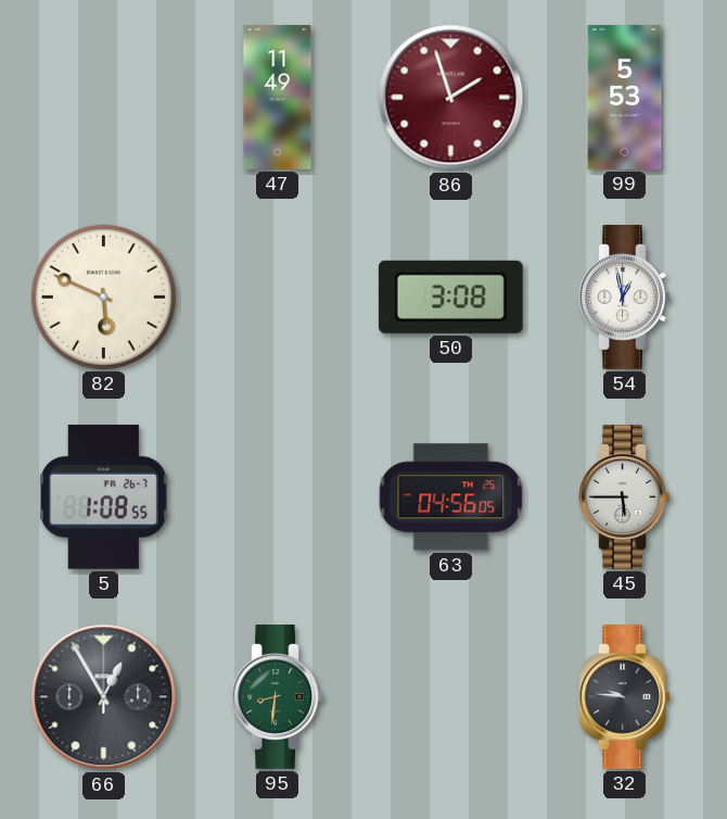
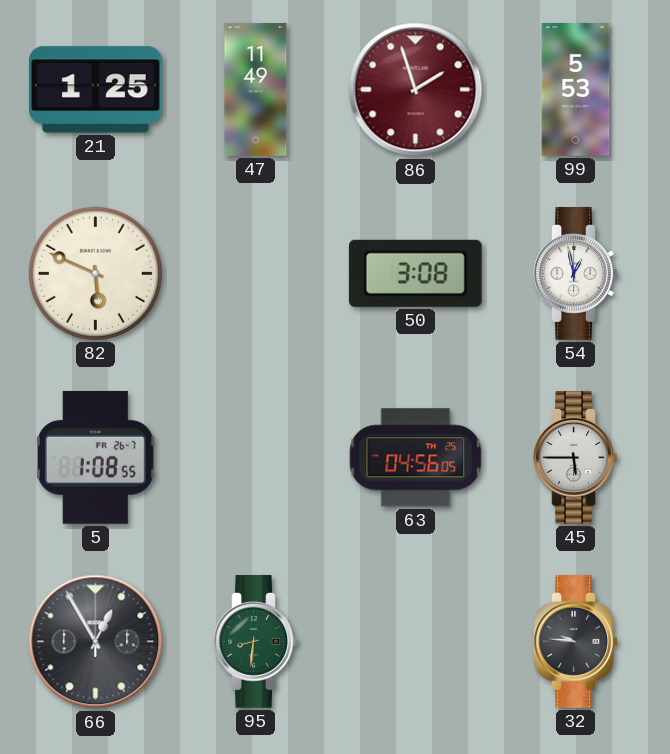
21: none -> 1:25 (96, 90)
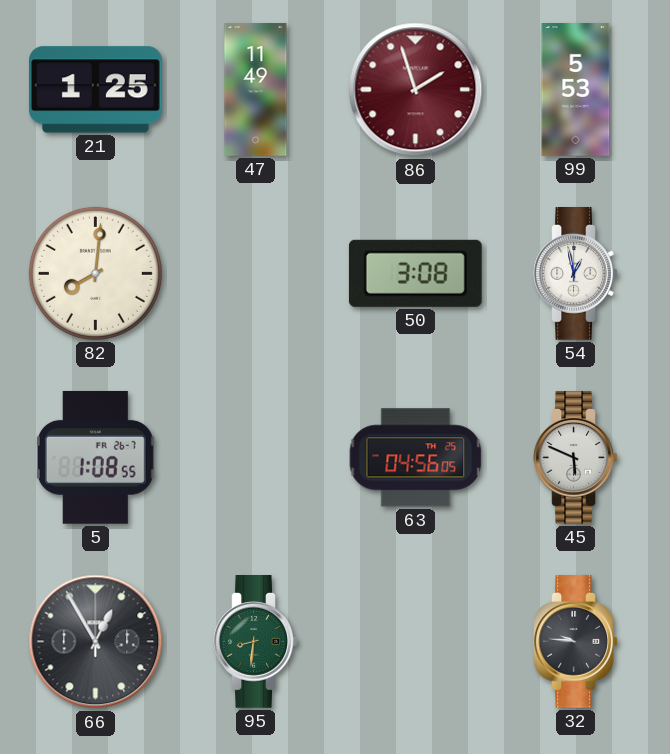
82: 5:49 -> 8:01 (95, 273)
45: 5:45 -> 5:49 (576, 458)
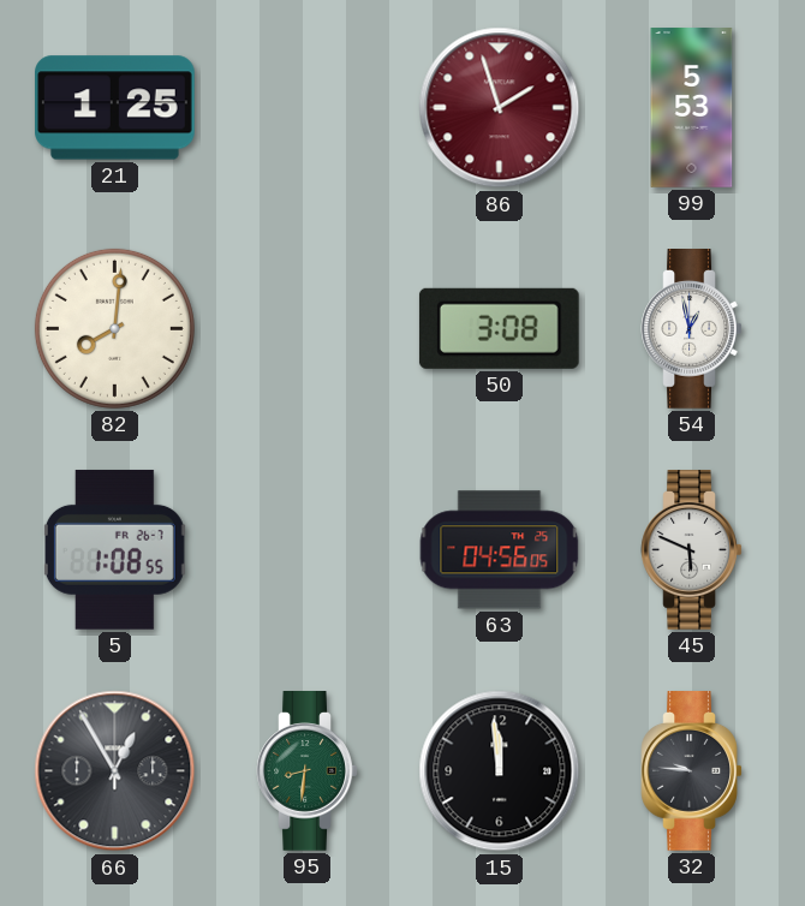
47: 11:49 -> none (256, 90)
15: none -> 11:59 (500, 771)
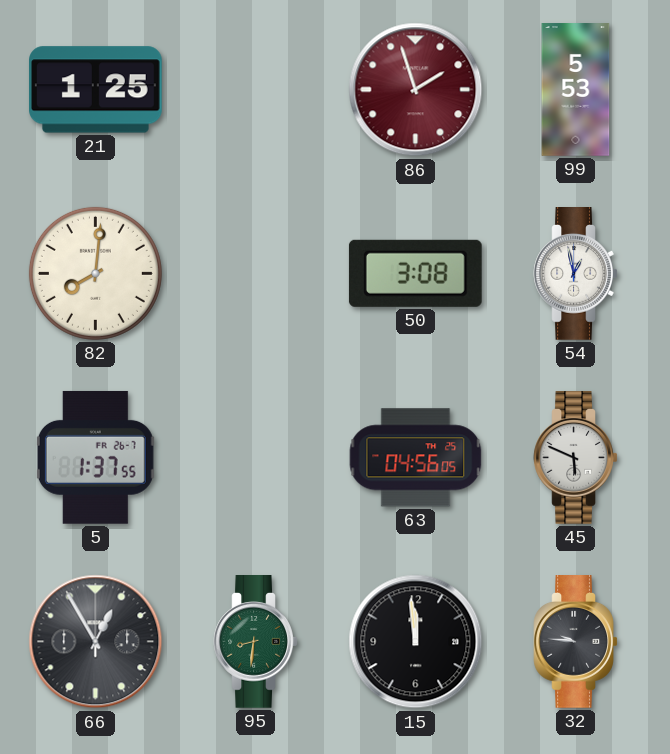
5: 1:08 -> 1:37 (95, 457)
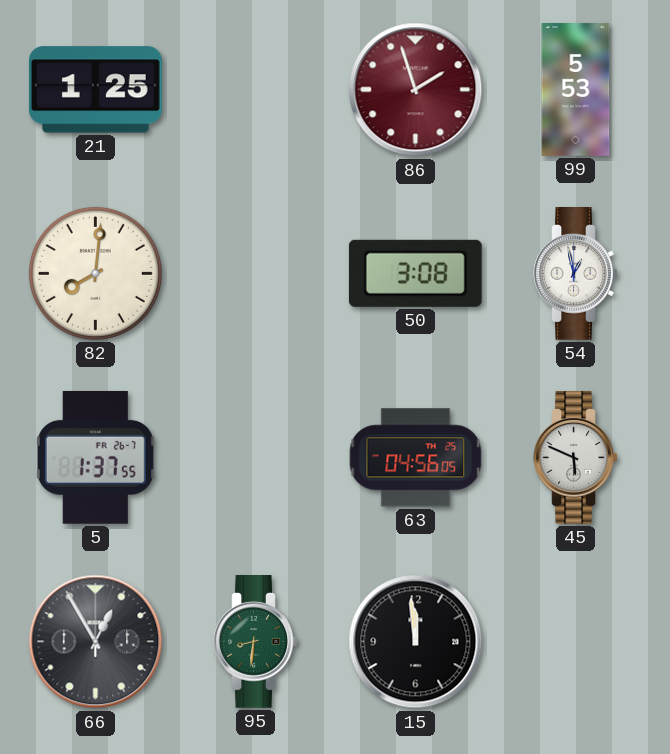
32: 9:46 -> none (576, 642)
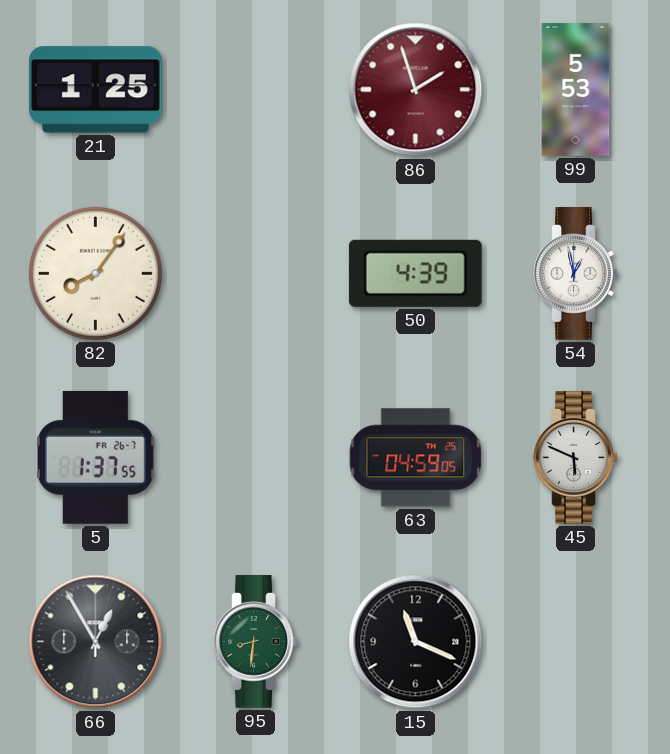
82: 8:01 -> 8:06 (95, 273)
50: 3:08 -> 4:39 (415, 273)
63: 04:56 -> 04:59 (416, 458)
15: 11:59 -> 11:19 (416, 642)
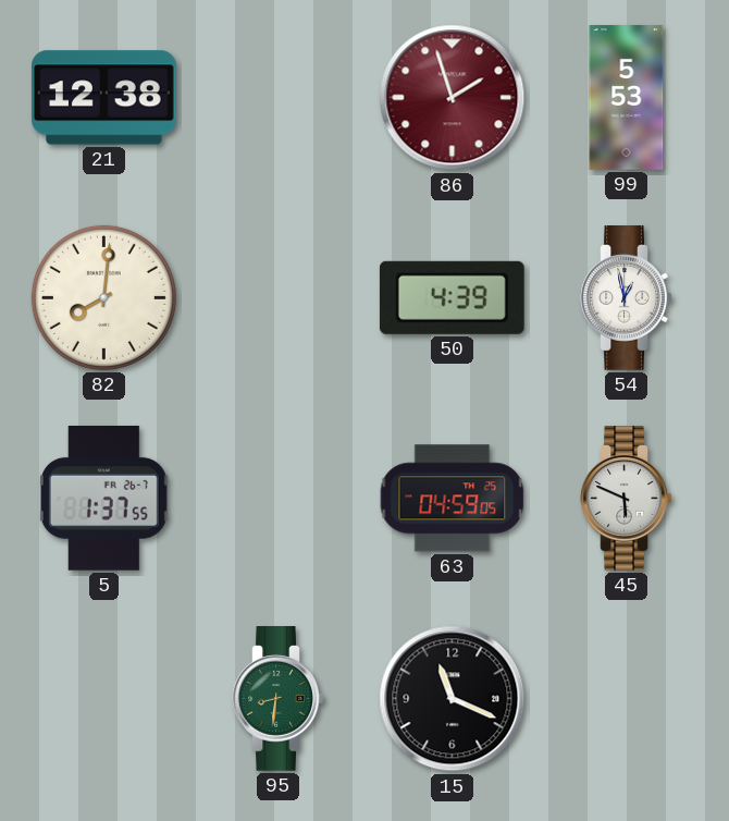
21: 1:25 -> 12:38 (104, 98)
82: 8:06 -> 8:01 (103, 297)
66: 12:55 -> none (96, 642)
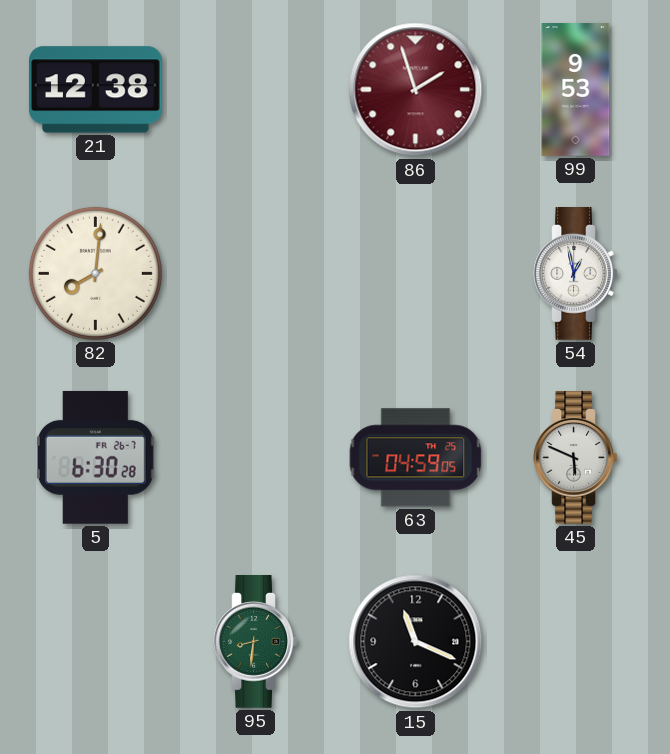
99: 5:53 -> 9:53 (576, 90)
50: 4:39 -> none (452, 297)
5: 1:37 -> 6:30 (95, 457)
